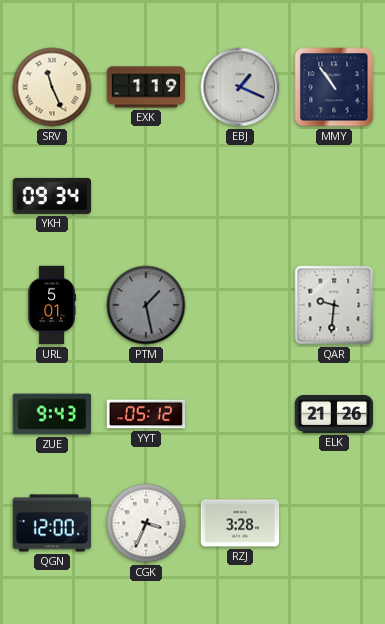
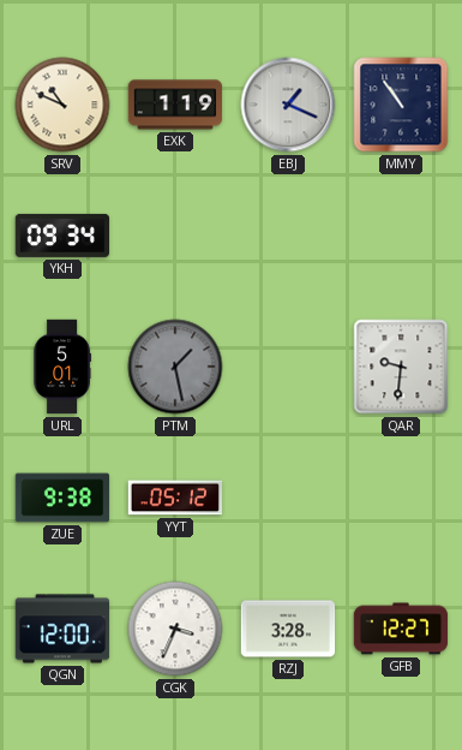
SRV: 11:26 -> 10:49 (62, 105)
ZUE: 9:43 -> 9:38 (62, 498)
ELK: 21:26 -> none (334, 415)
GFB: none -> 12:27 (401, 629)
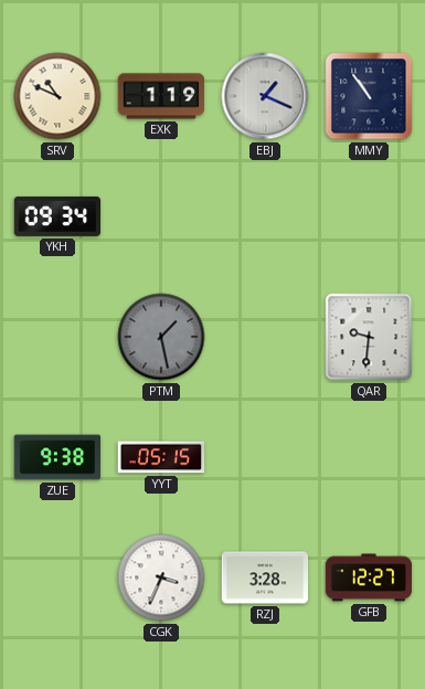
URL: 5:01 -> none (62, 367)
YYT: 05:12 -> 05:15 (161, 457)
QGN: 12:00 -> none (62, 629)
